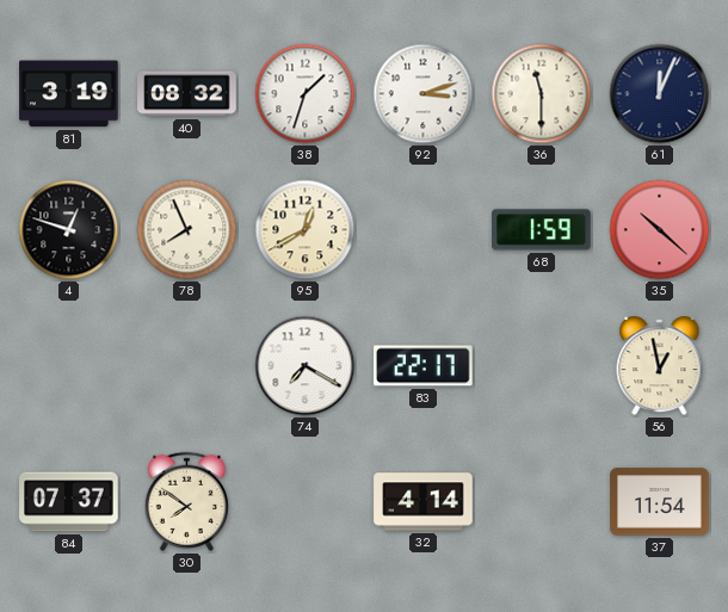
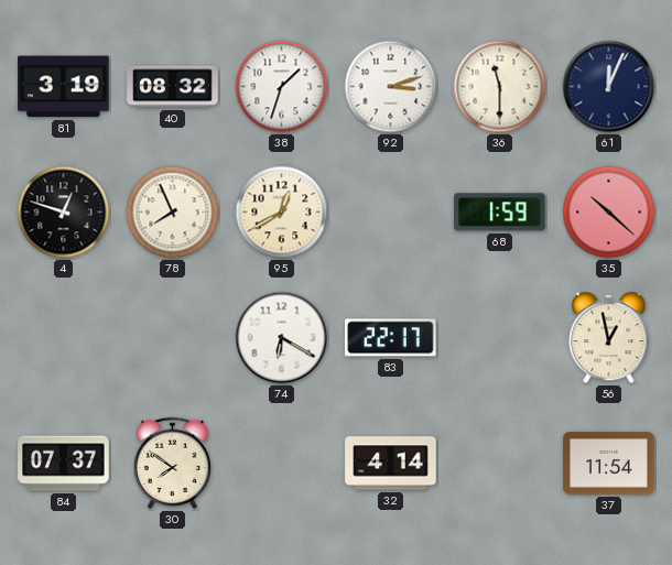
74: 7:20 -> 6:20 (282, 338)
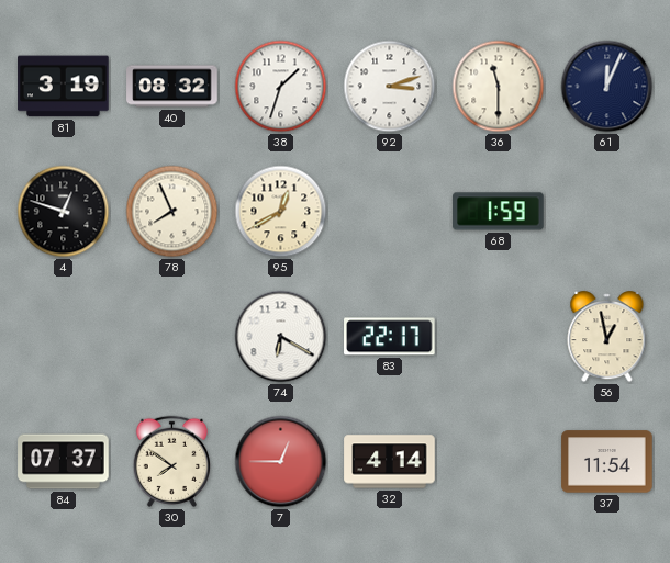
35: 10:22 -> none (609, 213)
7: none -> 12:45 (281, 462)
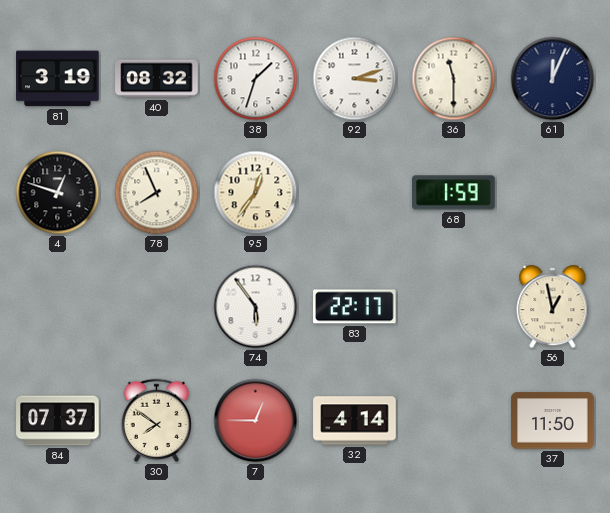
95: 12:40 -> 12:36 (256, 193)
74: 6:20 -> 5:54 (256, 307)
37: 11:54 -> 11:50 (553, 421)
